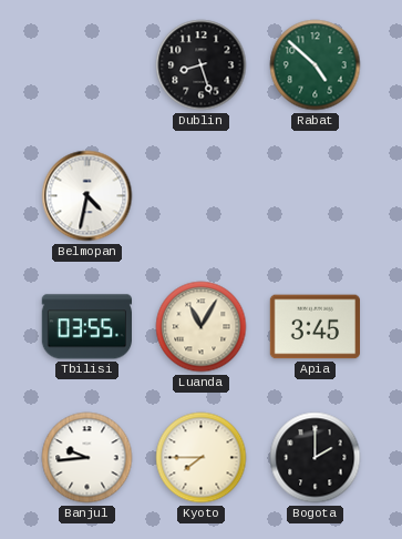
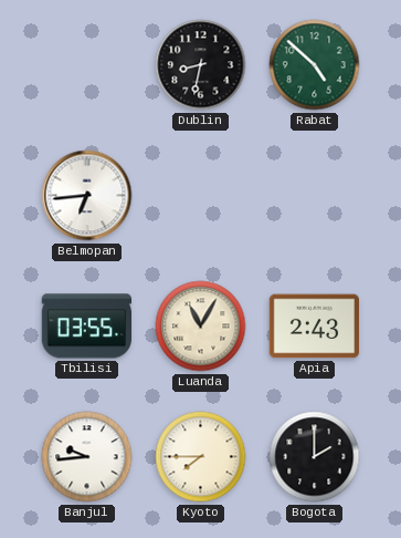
Dublin: 8:27 -> 8:32 (201, 65)
Belmopan: 4:32 -> 6:44 (87, 196)
Apia: 3:45 -> 2:43 (314, 327)
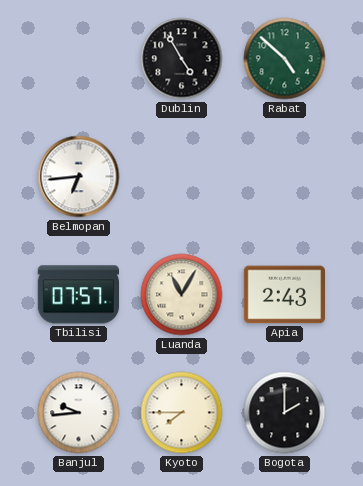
Dublin: 8:32 -> 4:55 (182, 59)
Tbilisi: 03:55 -> 07:57 (78, 295)
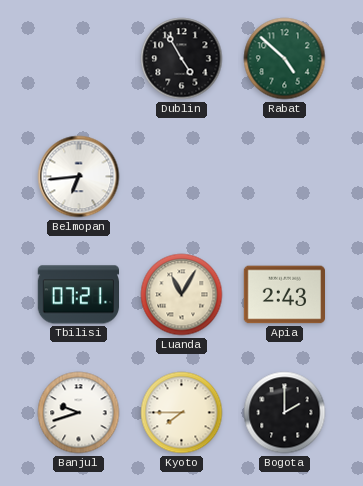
Tbilisi: 07:57 -> 07:21 (78, 295)
Banjul: 9:44 -> 9:42 (79, 413)
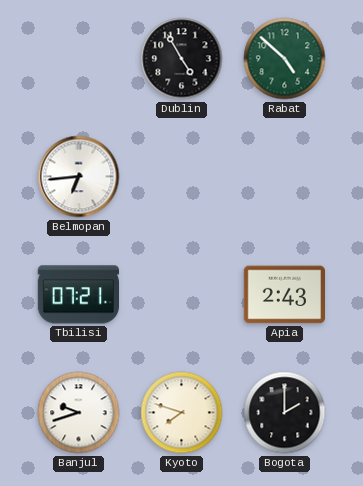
Luanda: 11:05 -> none (182, 295)
Kyoto: 7:45 -> 7:48 (182, 413)
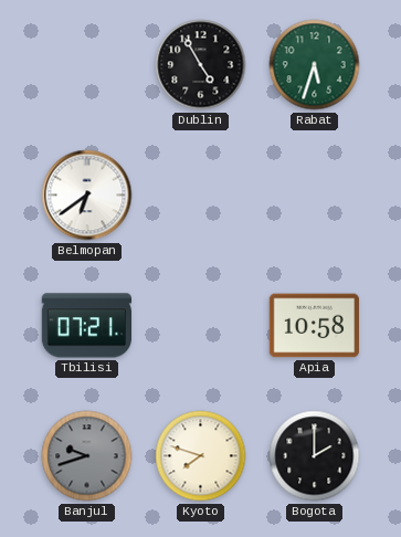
Rabat: 4:52 -> 5:33 (315, 65)
Belmopan: 6:44 -> 6:39 (87, 196)
Apia: 2:43 -> 10:58 (314, 326)
Banjul dial: white -> grey (87, 456)
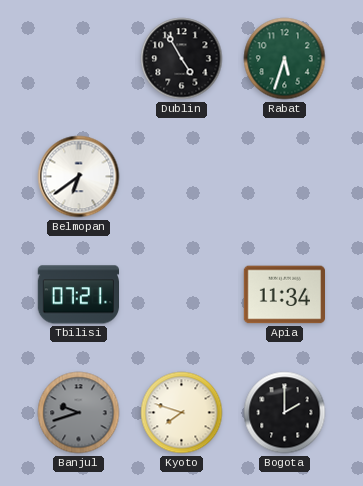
Apia: 10:58 -> 11:34 (284, 295)
